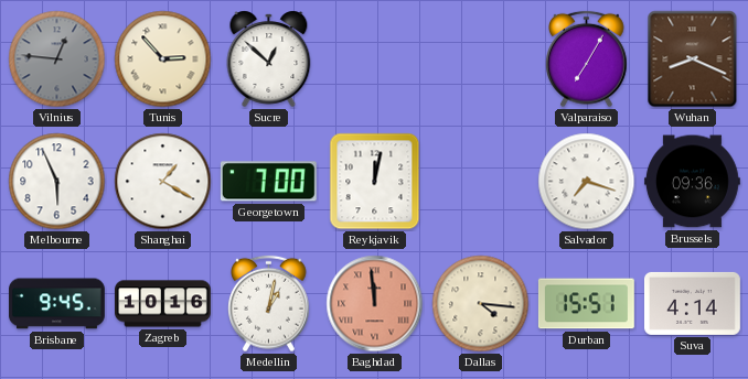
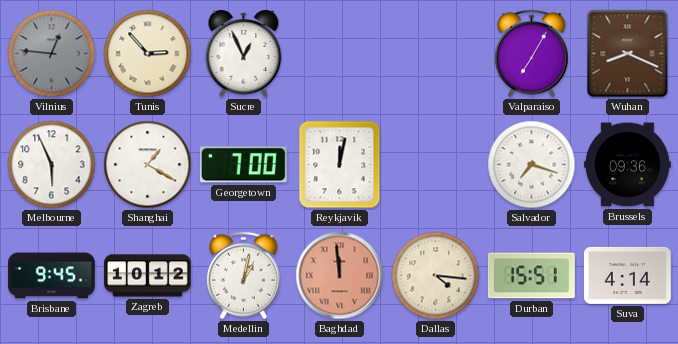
Sucre: 12:52 -> 12:56 (244, 53)
Zagreb: 10:16 -> 10:12 (148, 276)
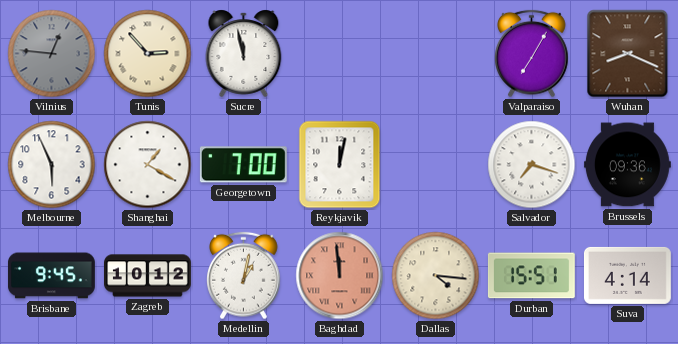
Sucre: 12:56 -> 11:58 (244, 53)
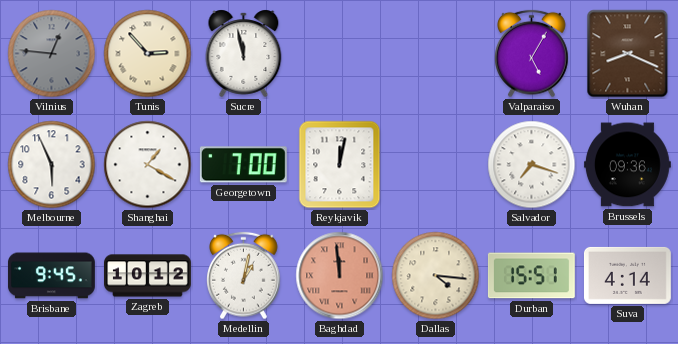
Valparaiso: 7:05 -> 5:05 (532, 54)
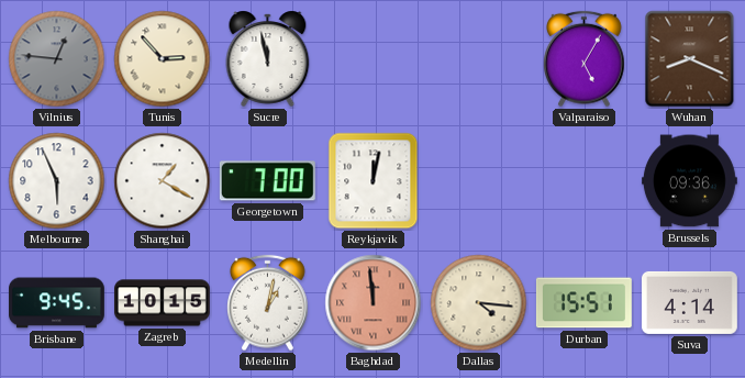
Salvador: 7:18 -> none (532, 165)
Zagreb: 10:12 -> 10:15 (163, 303)
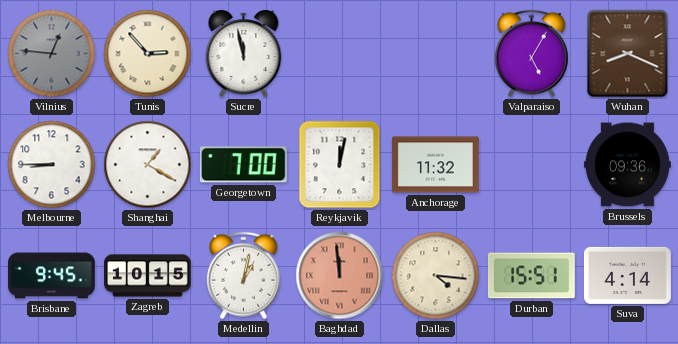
Melbourne: 5:56 -> 8:45 (52, 165)
Anchorage: none -> 11:32 (435, 165)
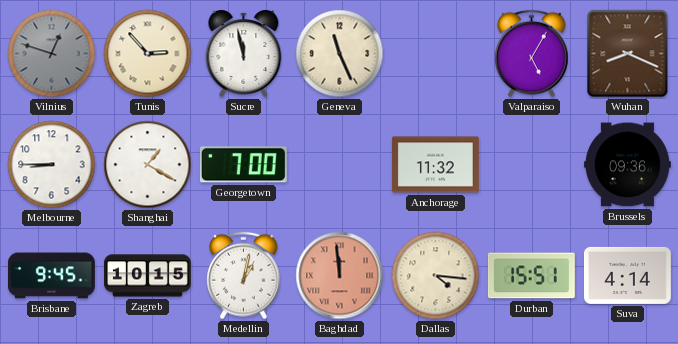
Vilnius: 12:46 -> 12:48 (52, 54)
Geneva: none -> 11:26 (340, 54)
Reykjavik: 12:02 -> none (340, 165)
